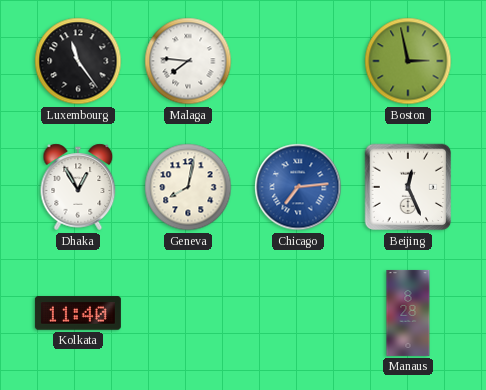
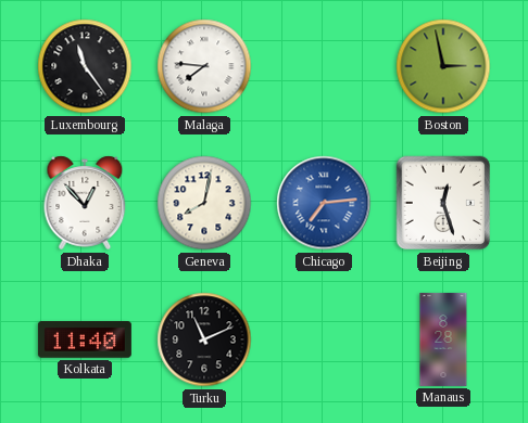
Dhaka: 12:55 -> 12:53 (85, 203)
Beijing: 12:26 -> 12:27 (443, 203)
Turku: none -> 11:11 (204, 339)
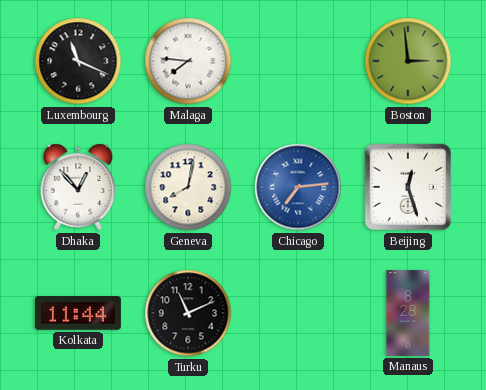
Luxembourg: 11:24 -> 11:19 (78, 61)
Boston: 2:58 -> 2:59 (408, 61)
Kolkata: 11:40 -> 11:44 (78, 313)
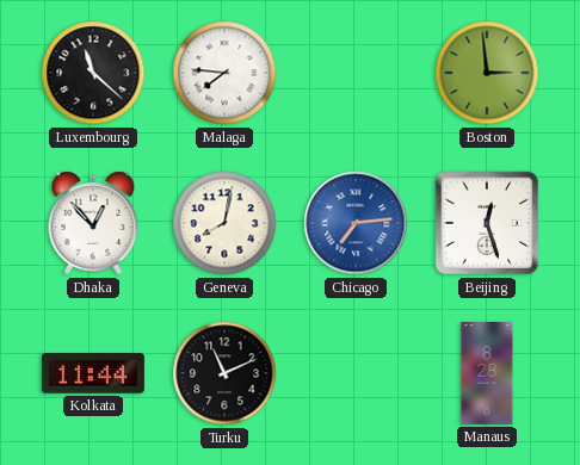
Luxembourg: 11:19 -> 11:22 (93, 73)
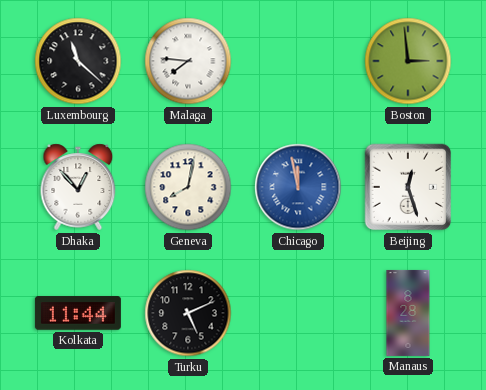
Chicago: 7:14 -> 11:58 (298, 187)
Turku: 11:11 -> 5:11 (188, 313)
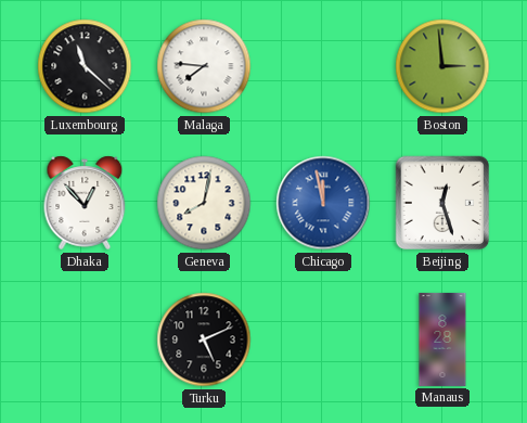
Kolkata: 11:44 -> none (78, 313)
